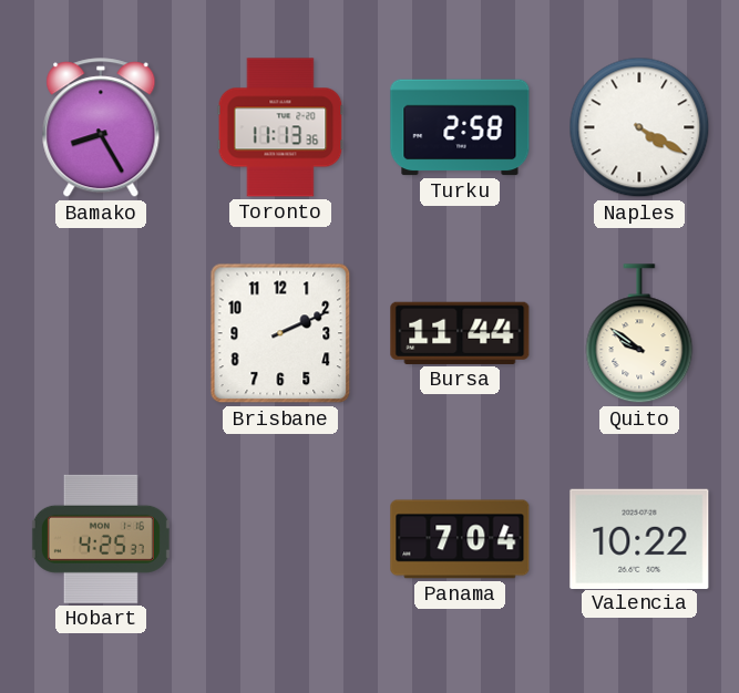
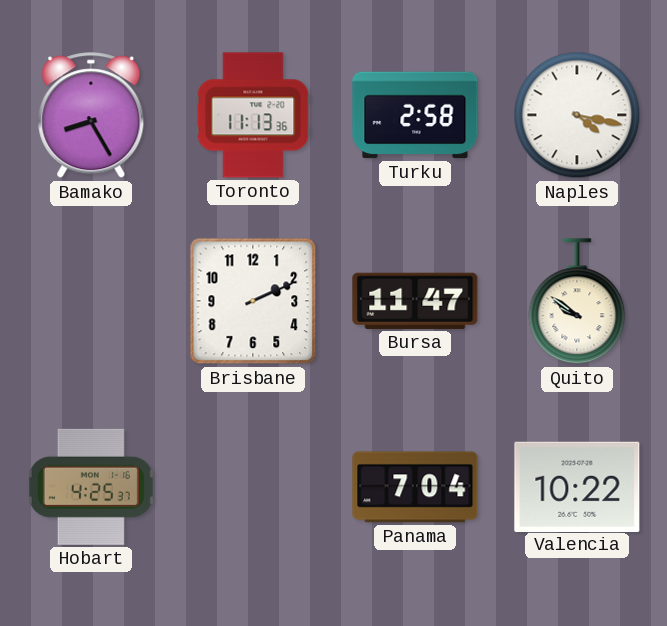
Naples: 4:20 -> 4:17 (577, 115)
Bursa: 11:44 -> 11:47 (415, 301)
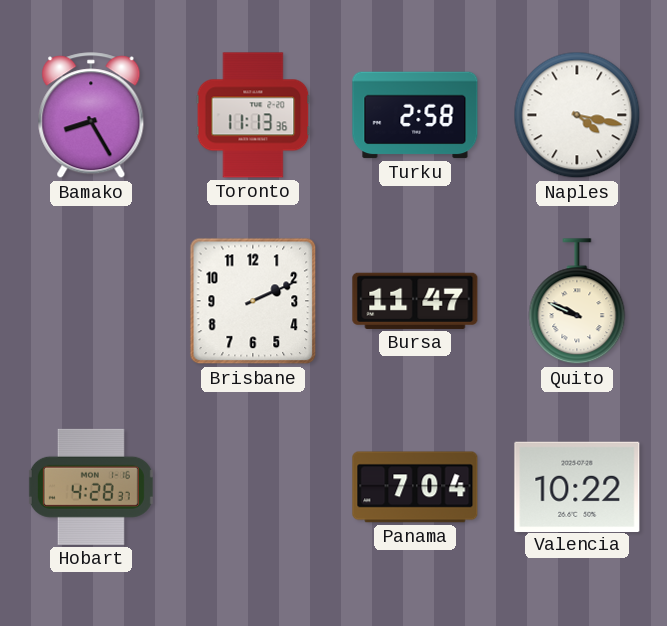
Quito: 9:51 -> 9:49 (577, 302)
Hobart: 4:25 -> 4:28 (91, 487)
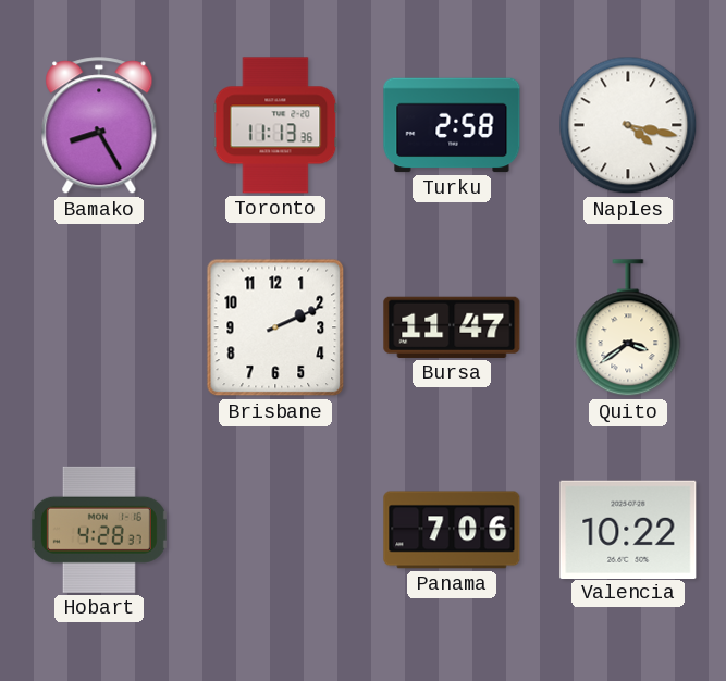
Quito: 9:49 -> 3:39 (628, 329)
Panama: 7:04 -> 7:06 (452, 530)
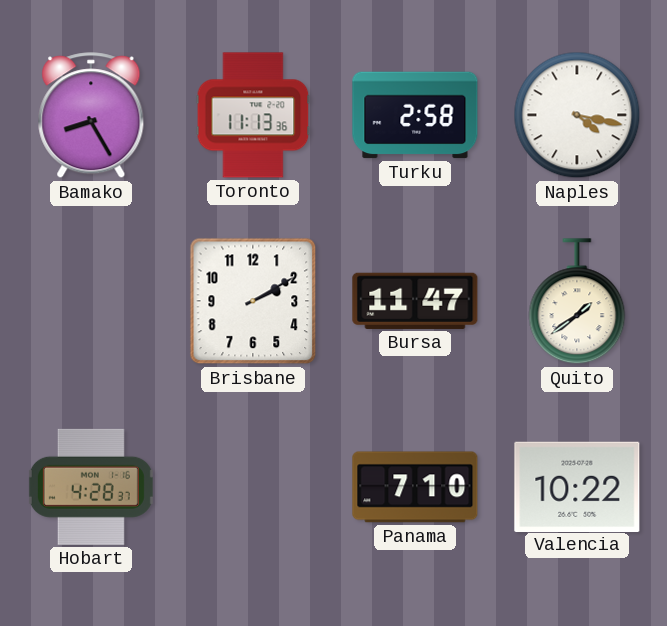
Brisbane: 2:11 -> 2:10 (253, 301)
Quito: 3:39 -> 1:39 (577, 302)
Panama: 7:06 -> 7:10 (415, 487)
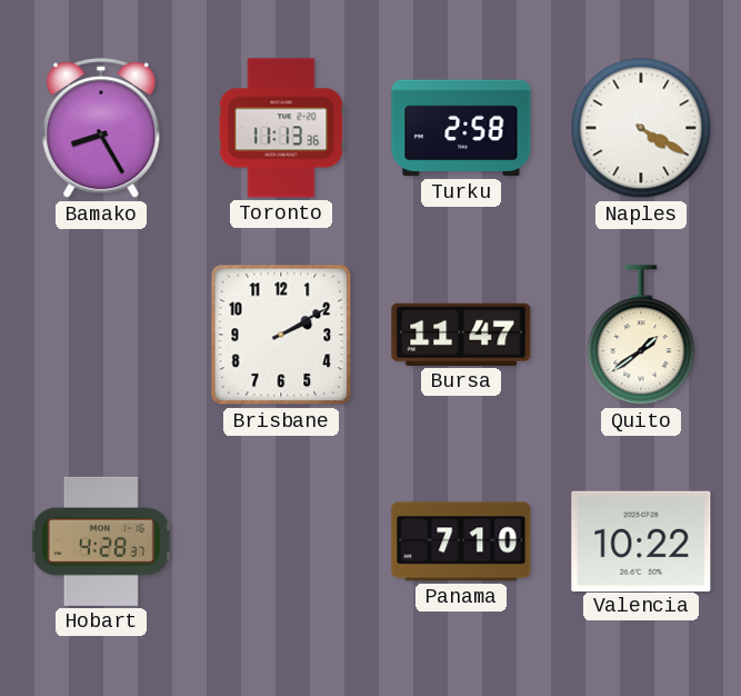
Naples: 4:17 -> 4:20 (641, 128)
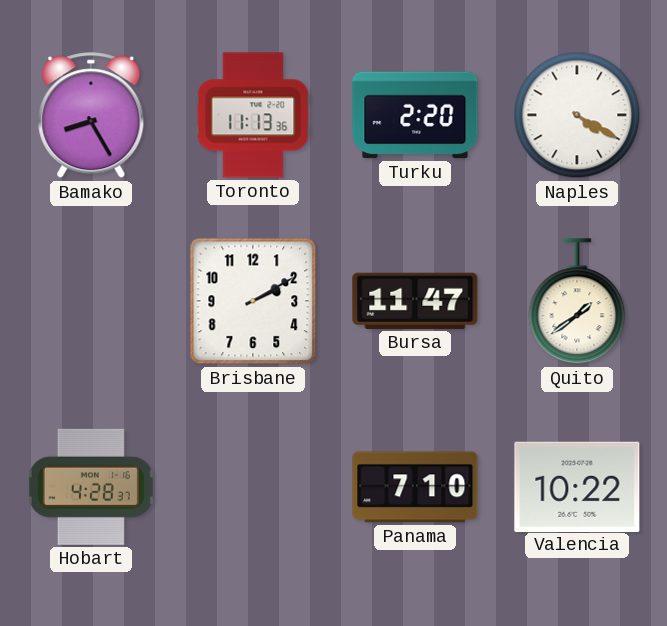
Turku: 2:58 -> 2:20 (415, 115)
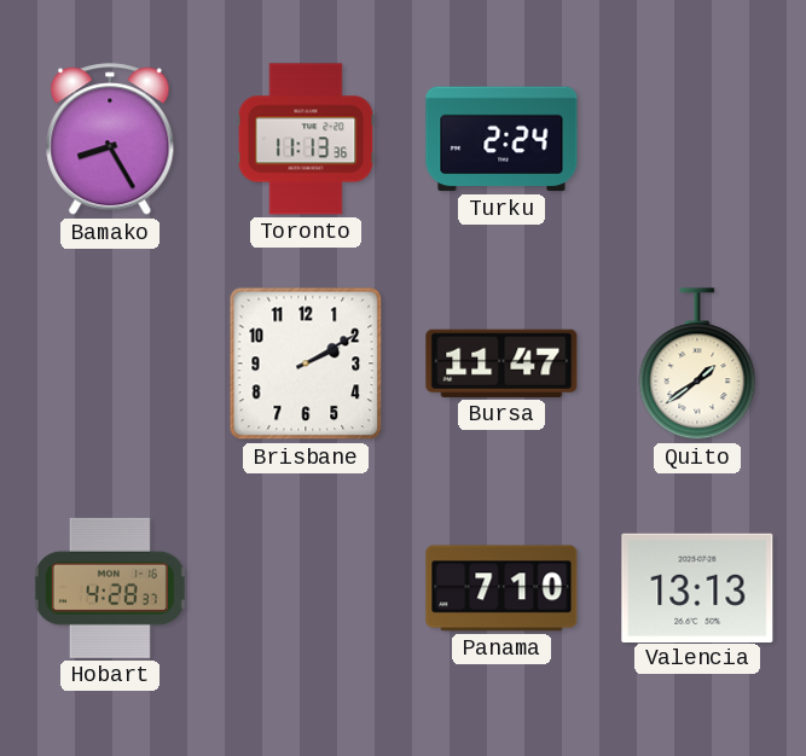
Turku: 2:20 -> 2:24 (501, 139)
Naples: 4:20 -> none (577, 115)
Valencia: 10:22 -> 13:13 (697, 587)
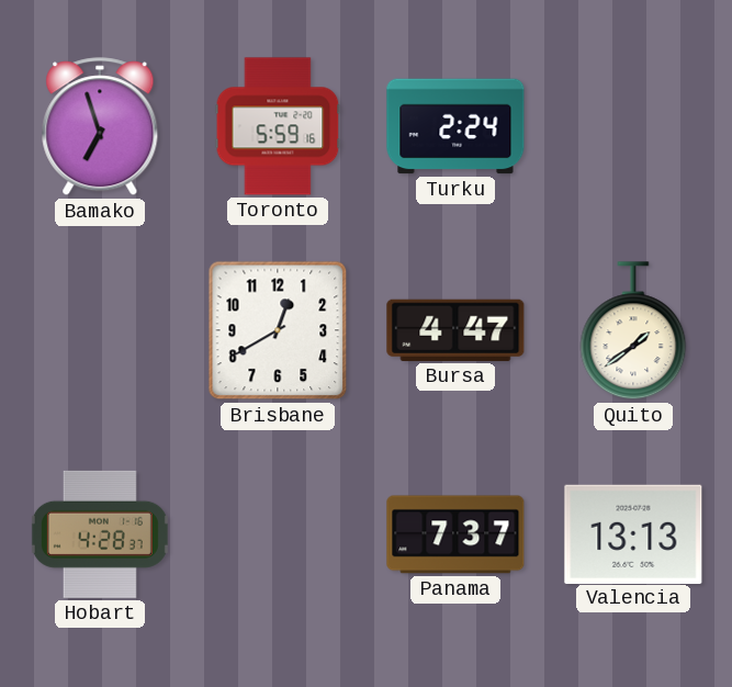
Bamako: 8:25 -> 6:57 (100, 127)
Toronto: 11:13 -> 5:59 (278, 126)
Brisbane: 2:10 -> 12:40 (278, 330)
Bursa: 11:47 -> 4:47 (455, 330)
Panama: 7:10 -> 7:37 (455, 534)
